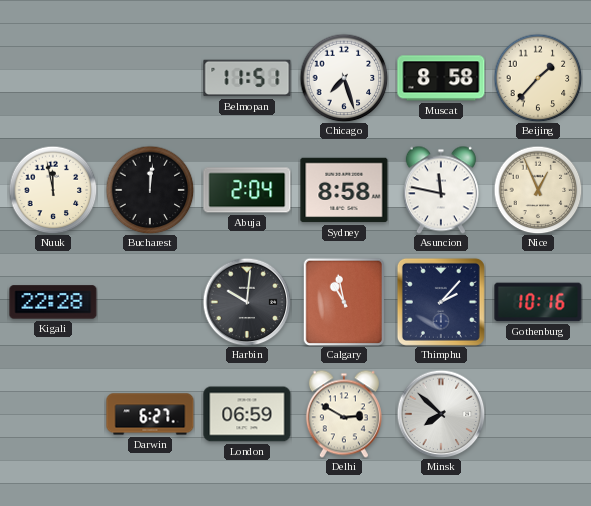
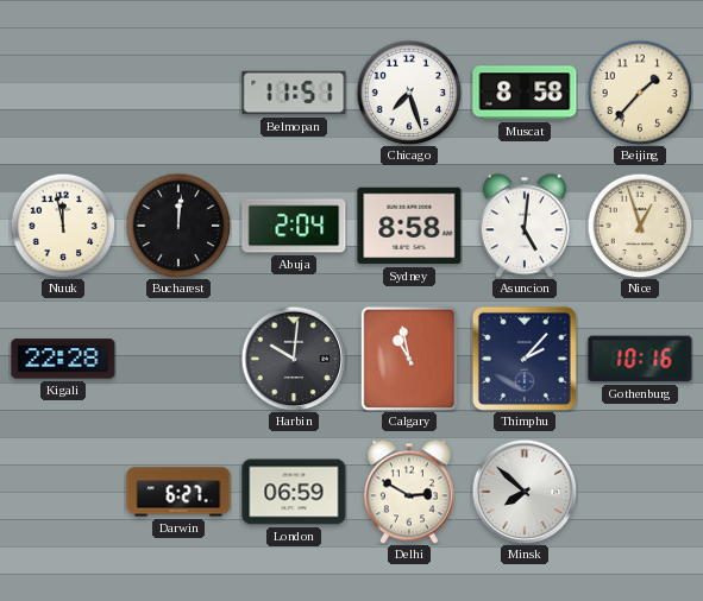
Asuncion: 11:47 -> 5:01 (525, 226)
Nice: 12:56 -> 12:57 (640, 226)
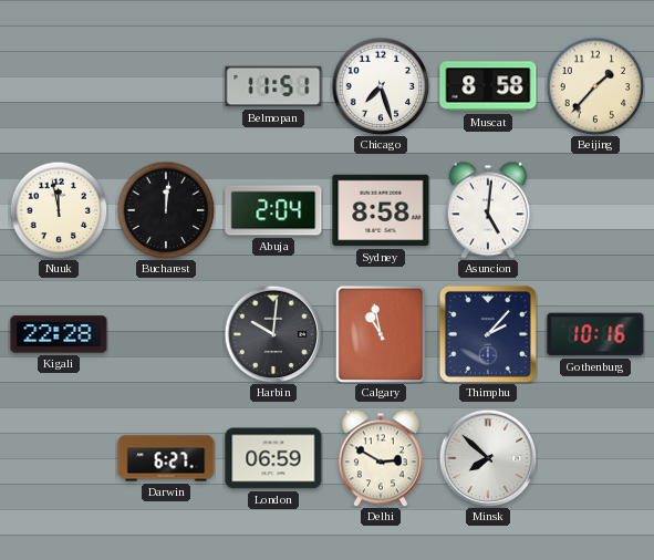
Nice: 12:57 -> none (640, 226)
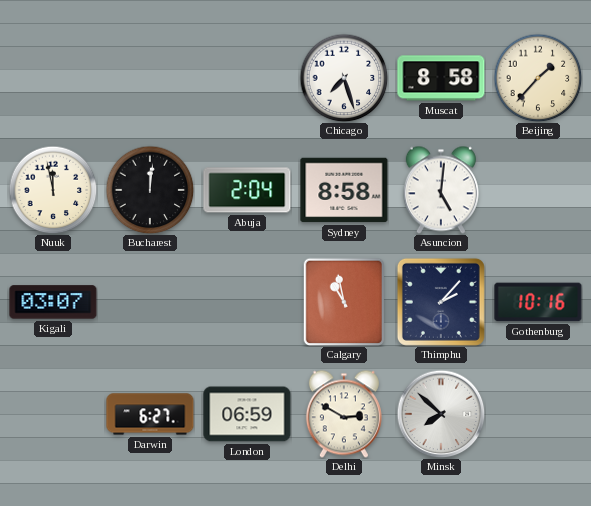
Belmopan: 11:51 -> none (273, 86)
Kigali: 22:28 -> 03:07 (53, 302)
Harbin: 10:01 -> none (273, 334)
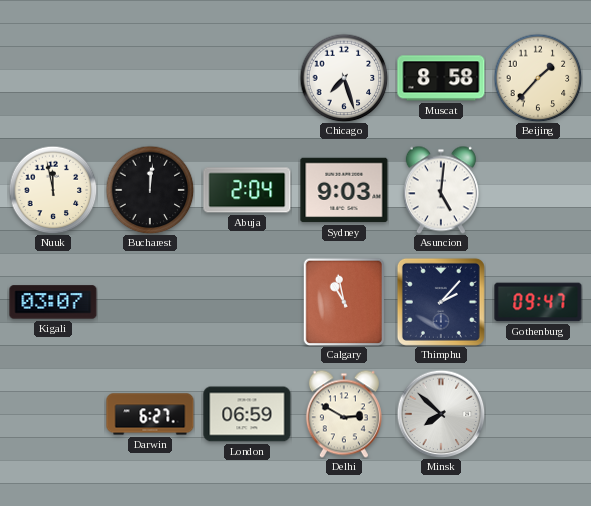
Sydney: 8:58 -> 9:03 (344, 190)
Gothenburg: 10:16 -> 09:47 (538, 302)
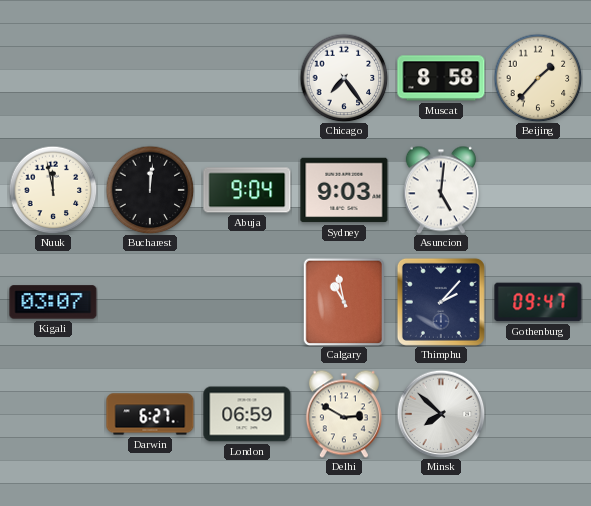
Chicago: 7:27 -> 7:24 (344, 78)
Abuja: 2:04 -> 9:04 (247, 190)
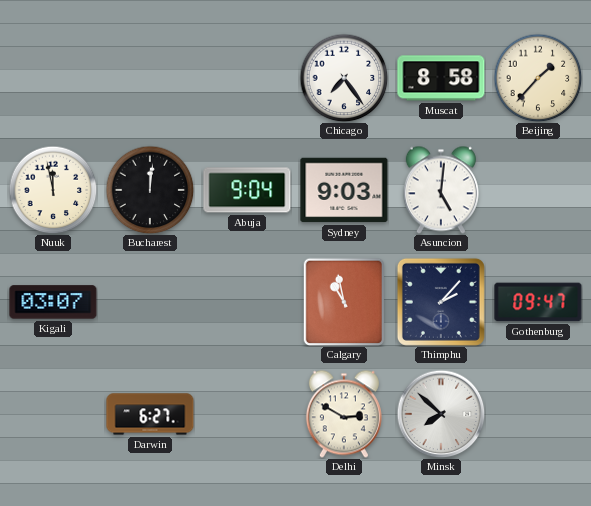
London: 06:59 -> none (247, 414)
